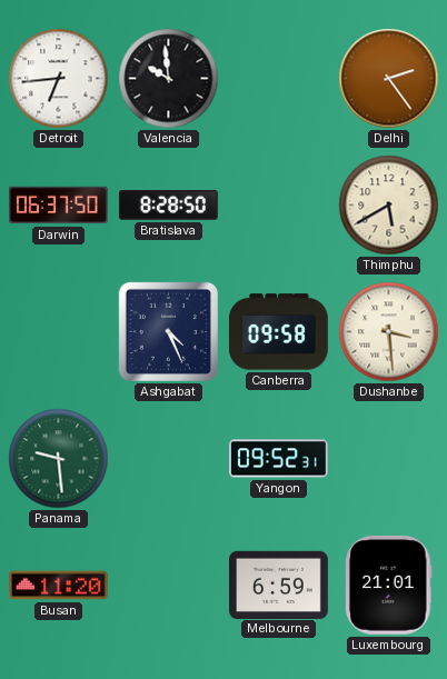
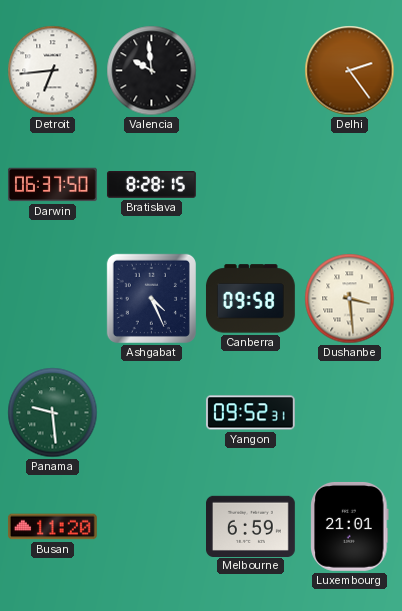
Bratislava: 8:28:50 -> 8:28:15 (151, 185)
Thimphu: 5:40 -> none (389, 206)
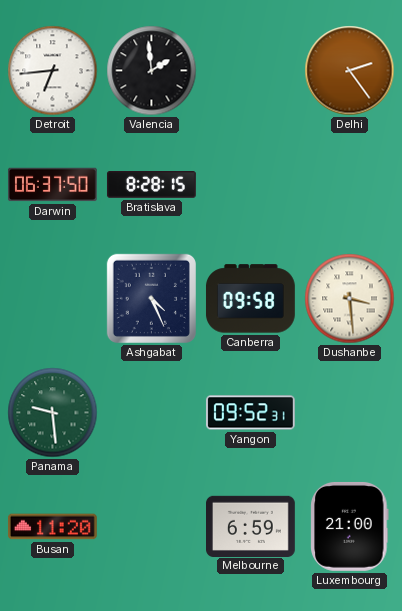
Valencia: 9:59 -> 1:59 (152, 71)
Luxembourg: 21:01 -> 21:00 (350, 526)
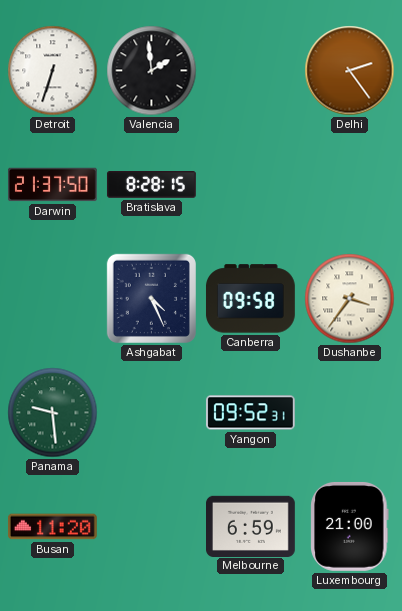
Detroit: 6:44 -> 6:33 (53, 71)
Darwin: 06:37 -> 21:37 (52, 185)
Dushanbe: 3:29 -> 3:36 (350, 299)
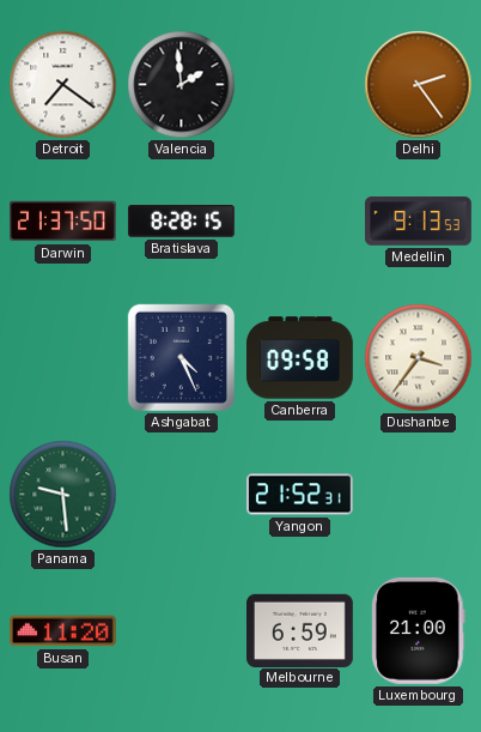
Detroit: 6:33 -> 7:21 (63, 85)
Medellin: none -> 9:13 (419, 222)
Yangon: 09:52 -> 21:52 (299, 495)
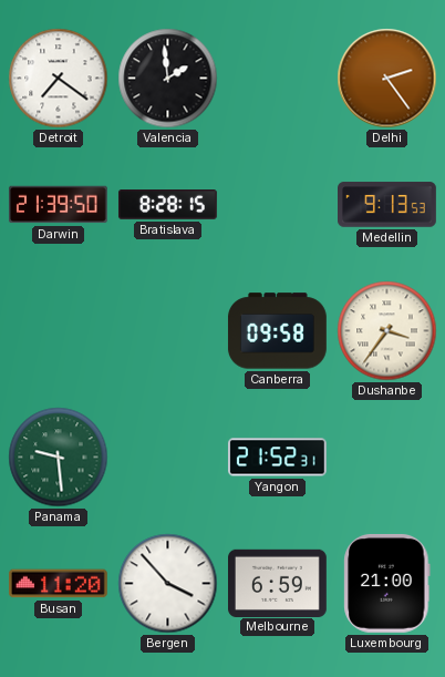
Darwin: 21:37 -> 21:39 (58, 205)
Ashgabat: 4:26 -> none (181, 357)
Bergen: none -> 3:53 (168, 584)
